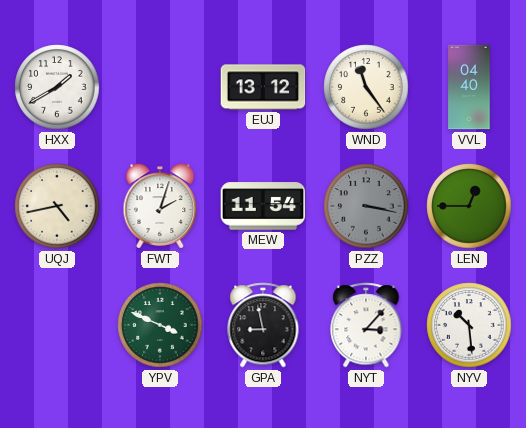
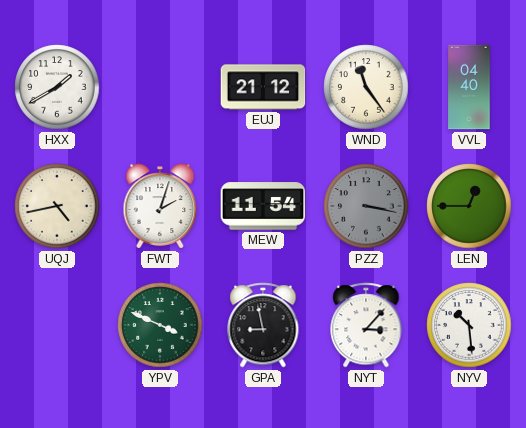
EUJ: 13:12 -> 21:12 (263, 87)
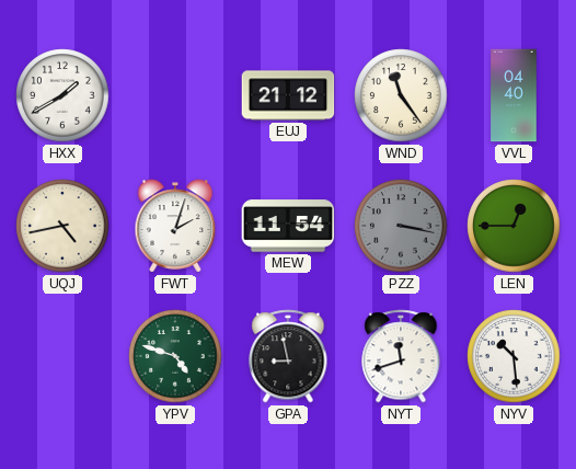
YPV: 3:49 -> 4:48 (175, 356)
NYT: 3:07 -> 11:42 (401, 356)
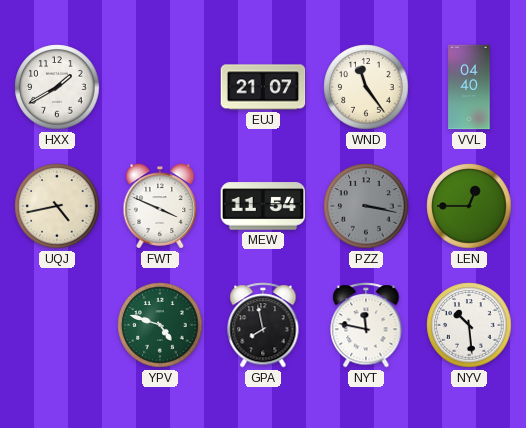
EUJ: 21:12 -> 21:07 (263, 87)
FWT: 2:03 -> 3:49 (160, 206)
GPA: 8:58 -> 7:58 (263, 325)
NYT: 11:42 -> 11:47 (366, 325)
